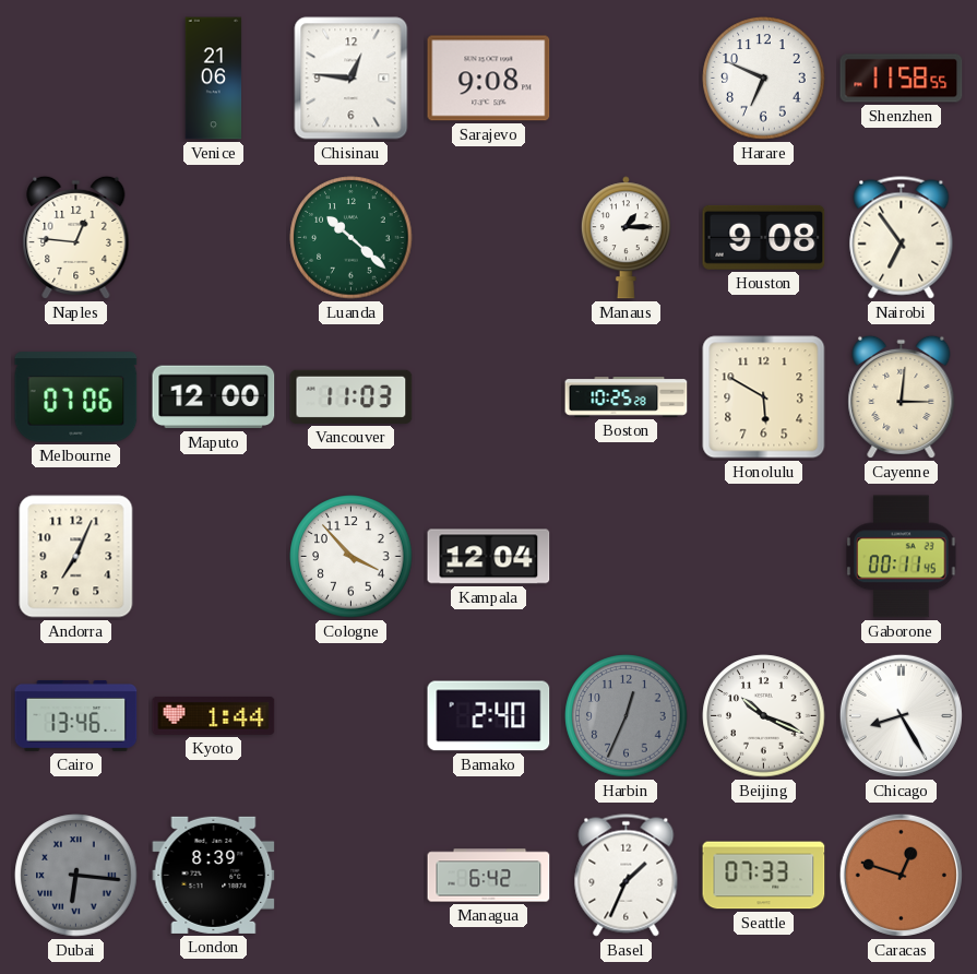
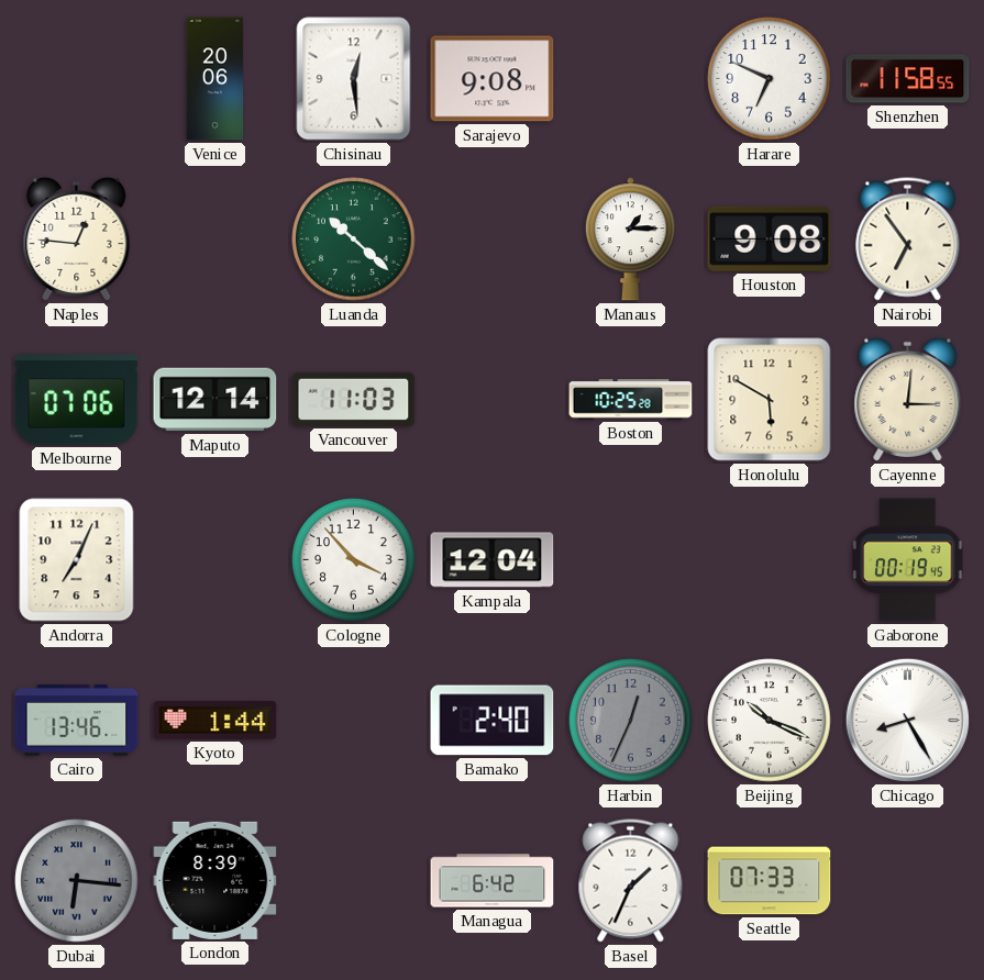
Venice: 21:06 -> 20:06 (215, 79)
Chisinau: 12:46 -> 12:29 (354, 79)
Maputo: 12:00 -> 12:14 (215, 400)
Gaborone: 00:11 -> 00:19 (908, 560)
Caracas: 12:48 -> none (901, 875)
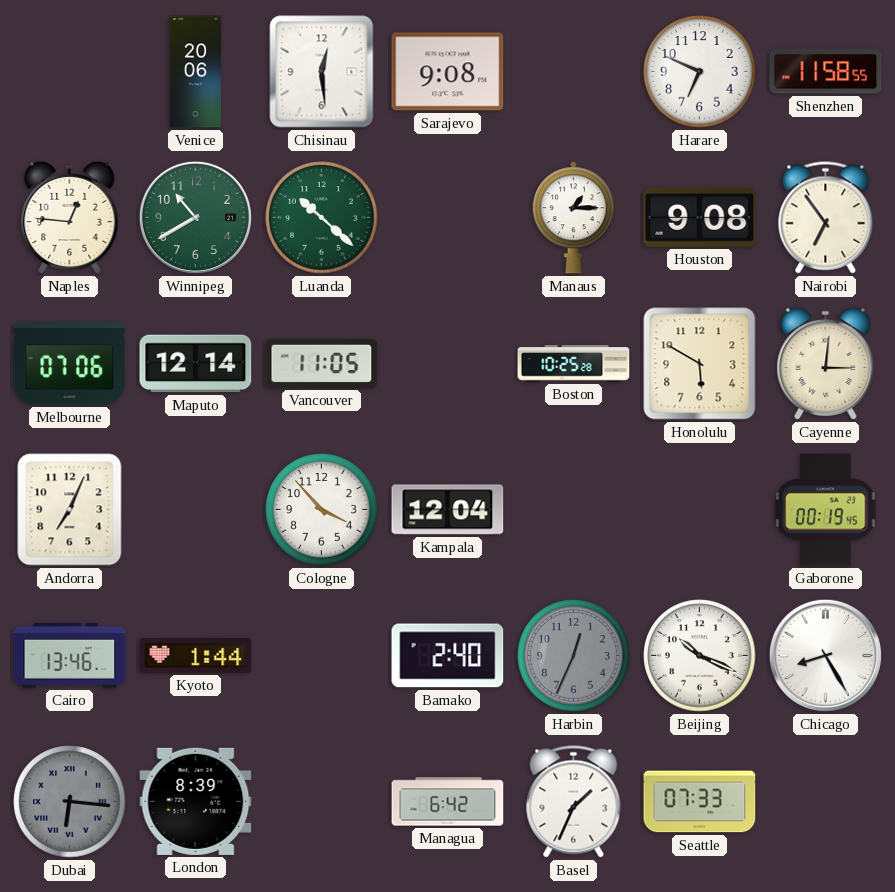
Winnipeg: none -> 10:40 (195, 217)
Vancouver: 11:03 -> 11:05 (322, 363)
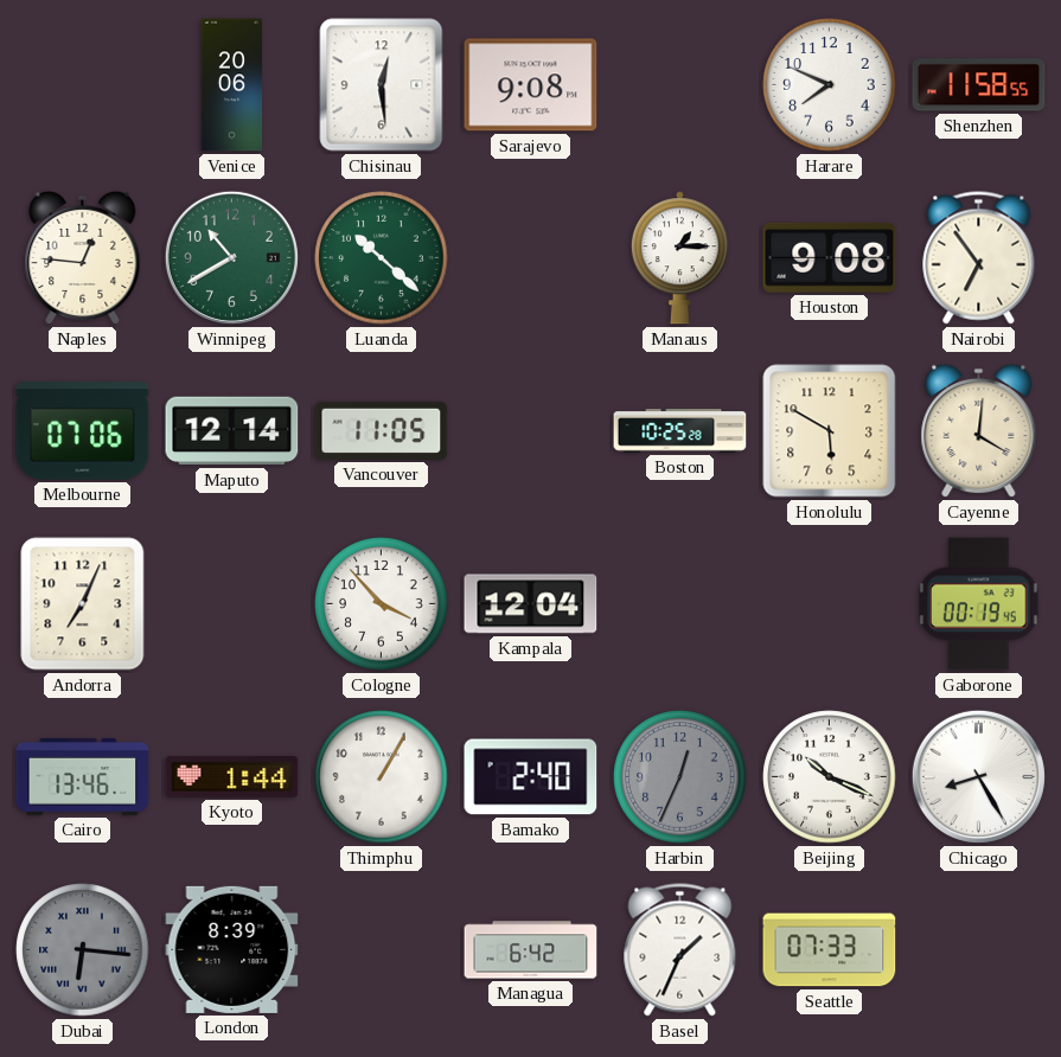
Harare: 6:49 -> 7:49 (830, 85)
Cayenne: 3:01 -> 4:01 (979, 431)
Thimphu: none -> 1:05 (382, 777)
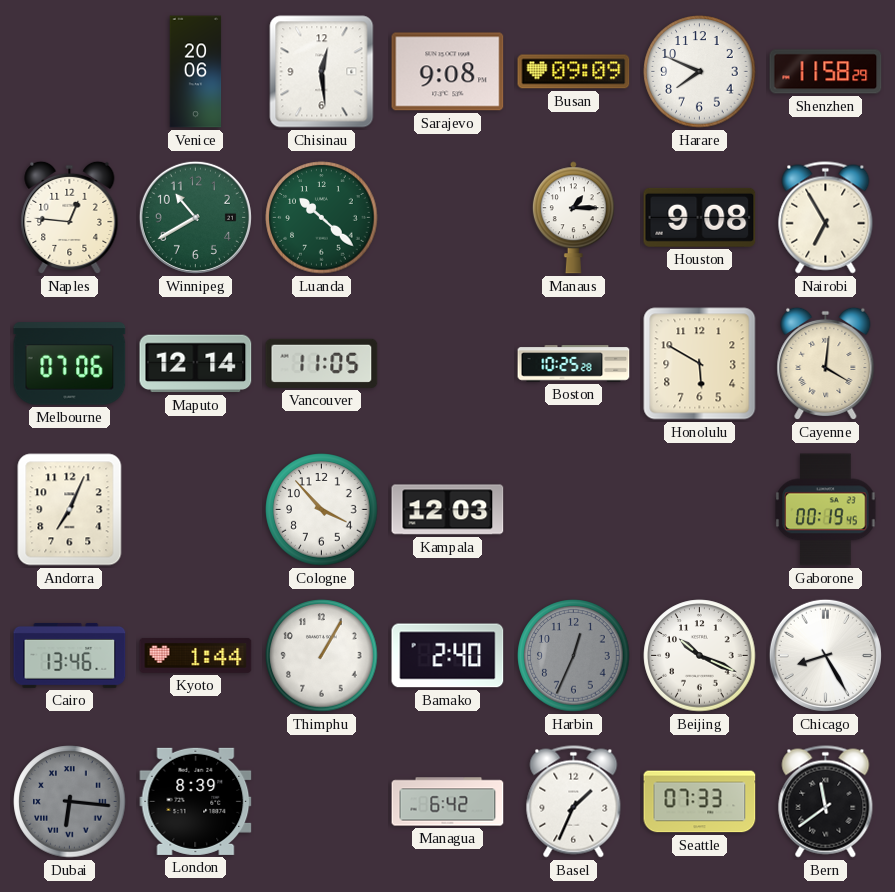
Busan: none -> 09:09 (574, 72)
Shenzhen: 11:58:55 -> 11:58:29 (826, 72)
Nairobi: 6:54 -> 6:55 (826, 218)
Kampala: 12:04 -> 12:03 (448, 510)
Bern: none -> 11:39 (826, 802)
